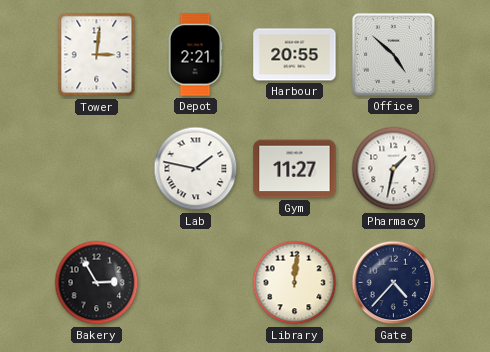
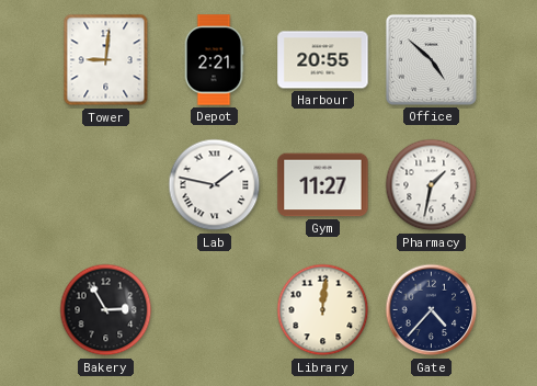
Tower: 3:01 -> 9:01 (106, 60)
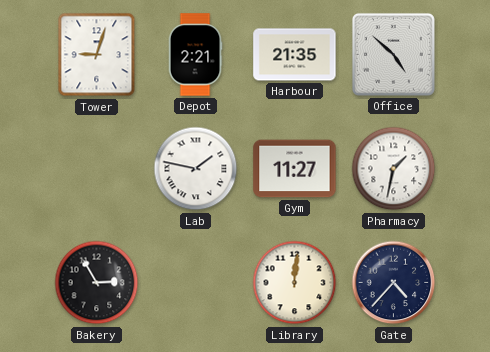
Tower: 9:01 -> 9:03 (97, 55)
Harbour: 20:55 -> 21:35 (295, 55)
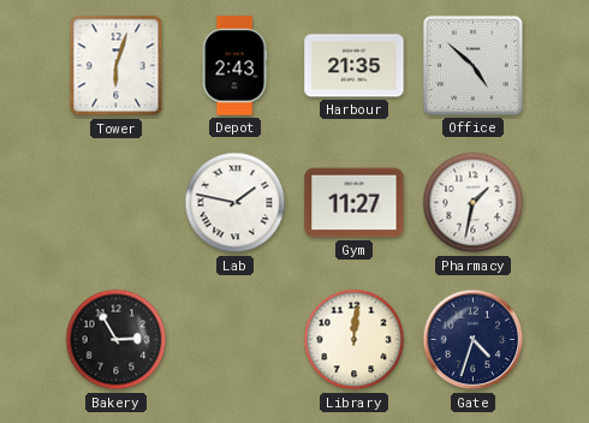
Tower: 9:03 -> 6:03 (117, 66)
Depot: 2:21 -> 2:43 (234, 66)
Gate: 4:37 -> 4:33 (474, 340)
